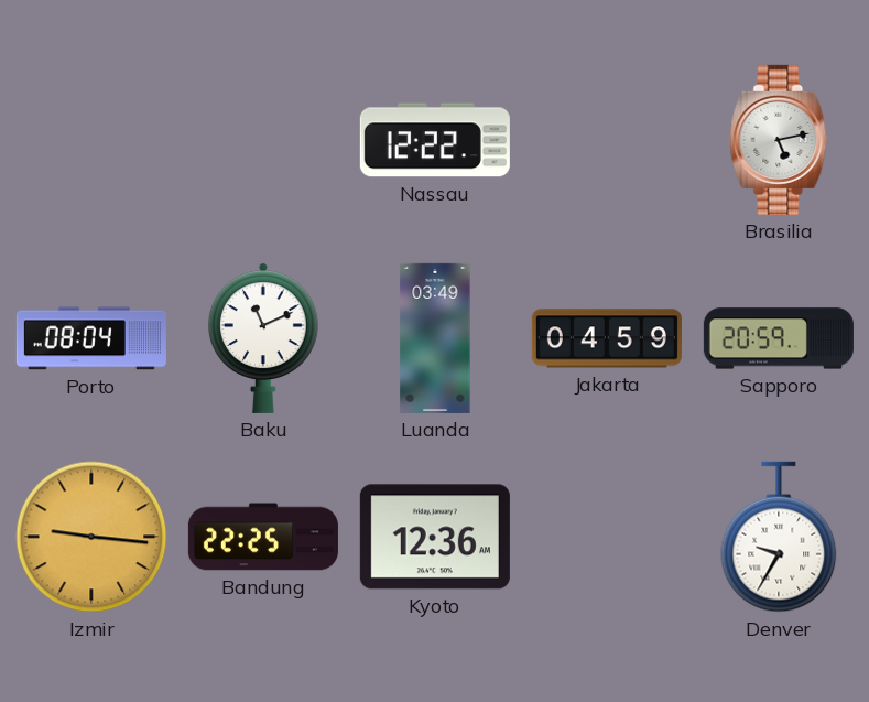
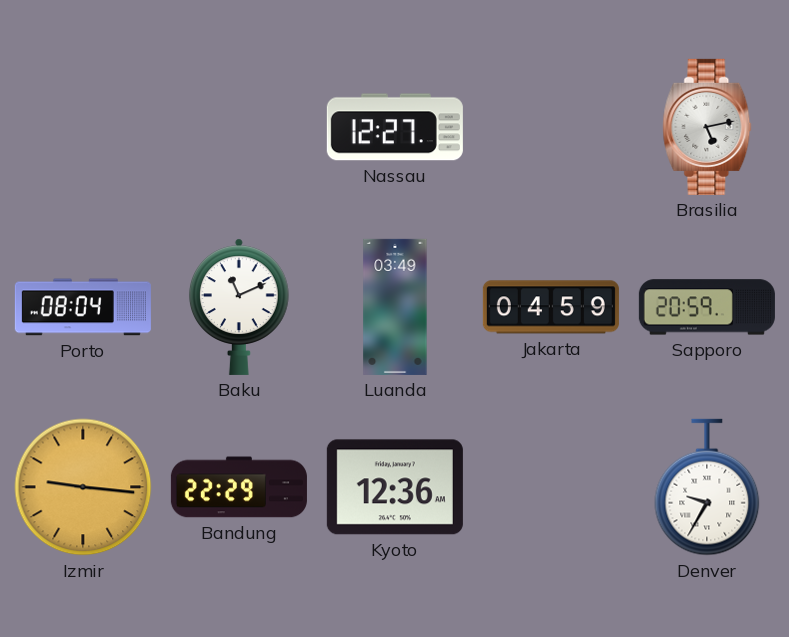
Nassau: 12:22 -> 12:27 (395, 127)
Bandung: 22:25 -> 22:29 (239, 487)
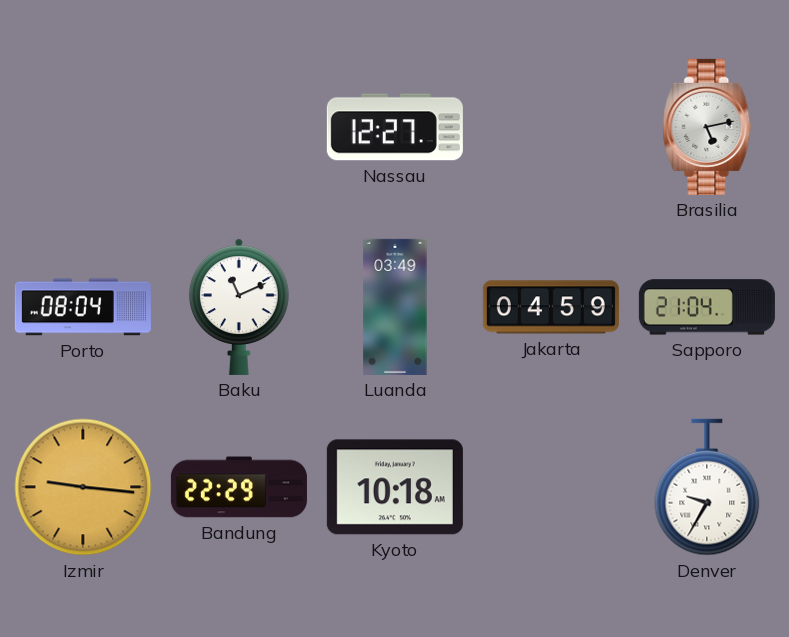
Sapporo: 20:59 -> 21:04 (707, 307)
Kyoto: 12:36 -> 10:18 (395, 487)
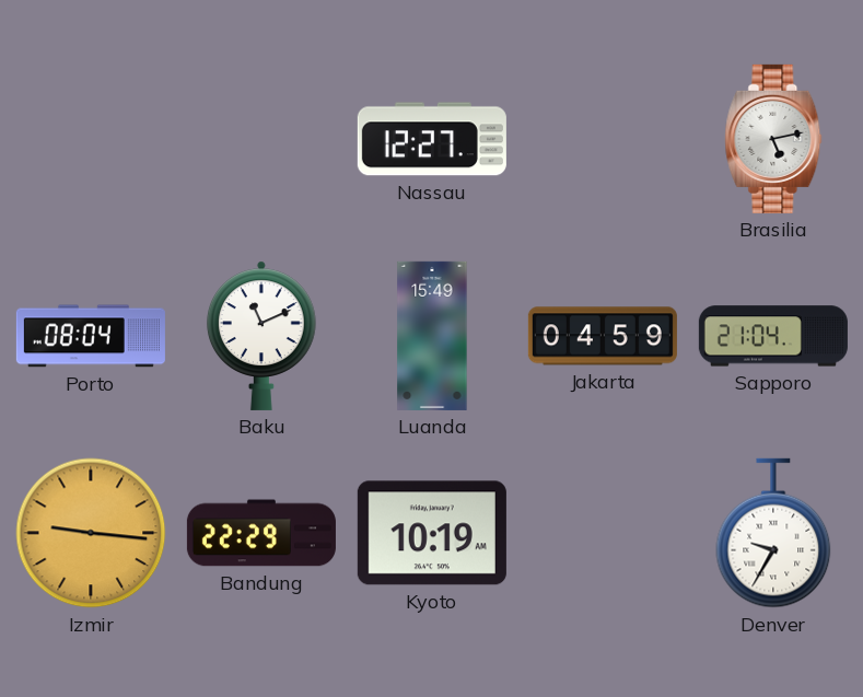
Luanda: 03:49 -> 15:49 (432, 336)
Kyoto: 10:18 -> 10:19 (432, 533)
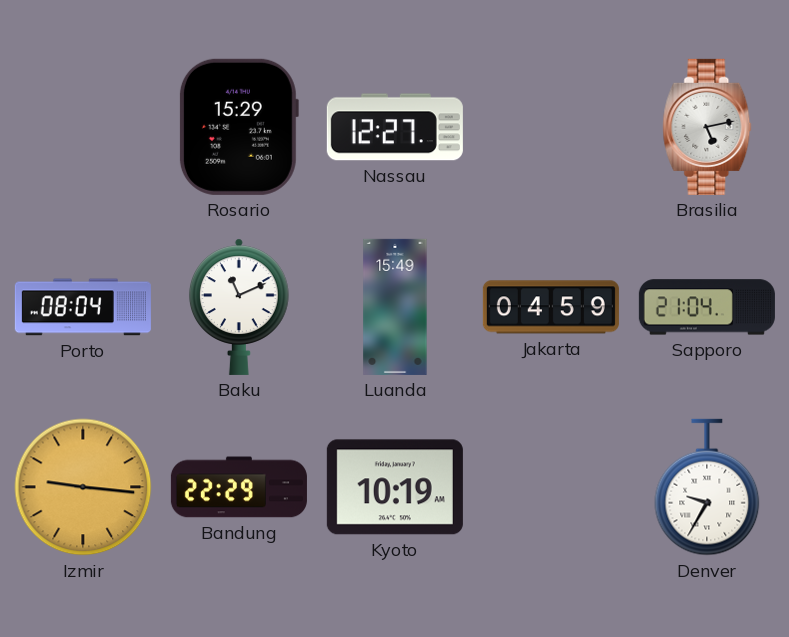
Rosario: none -> 15:29 (238, 127)
